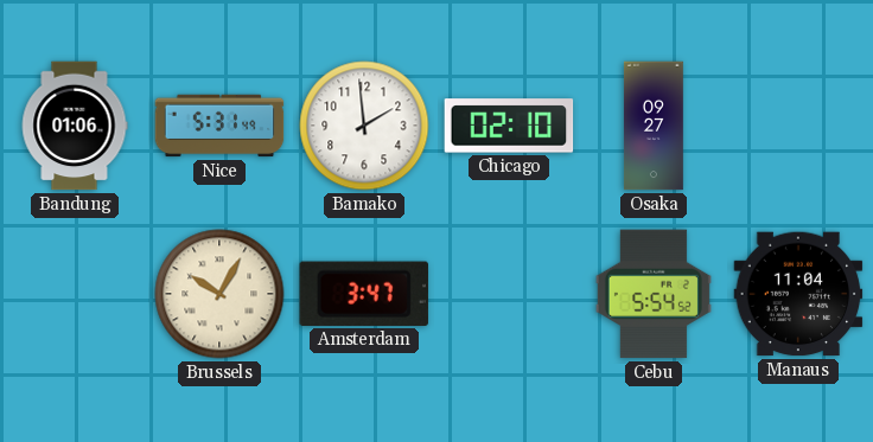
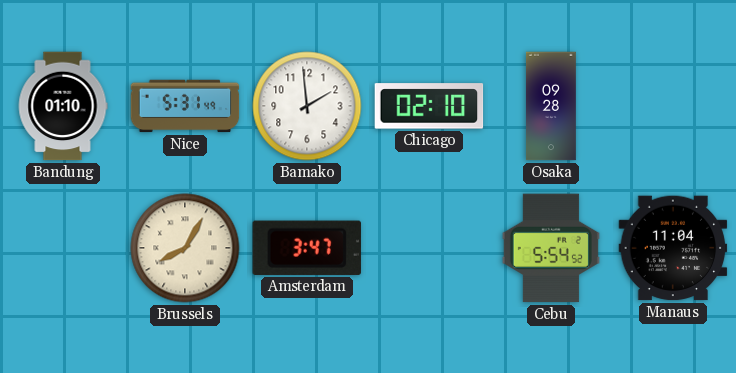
Bandung: 01:06 -> 01:10 (63, 106)
Osaka: 09:27 -> 09:28 (551, 106)
Brussels: 10:05 -> 8:05 (185, 248)
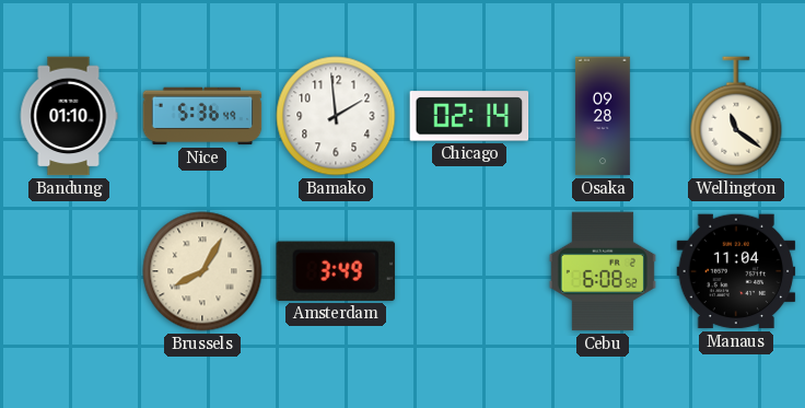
Nice: 5:31 -> 5:36 (202, 116)
Chicago: 02:10 -> 02:14 (469, 116)
Wellington: none -> 11:21 (736, 116)
Amsterdam: 3:47 -> 3:49 (336, 271)
Cebu: 5:54 -> 6:08 (603, 271)
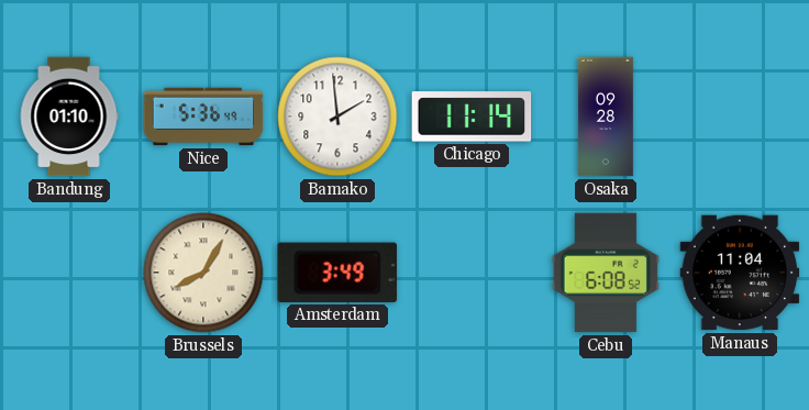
Chicago: 02:14 -> 11:14 (472, 117)
Wellington: 11:21 -> none (736, 116)
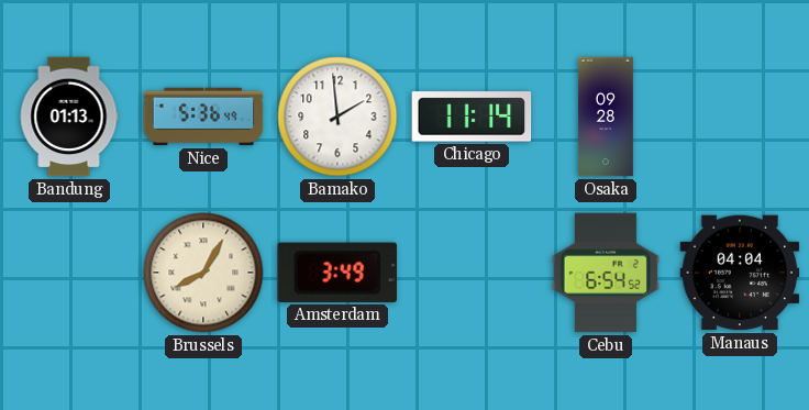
Bandung: 01:10 -> 01:13 (69, 117)
Cebu: 6:08 -> 6:54 (606, 273)
Manaus: 11:04 -> 04:04 (740, 273)
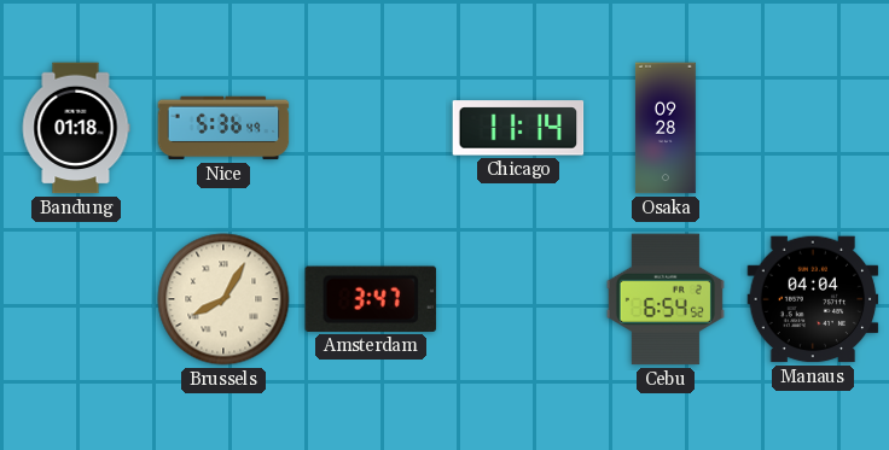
Bandung: 01:13 -> 01:18 (76, 128)
Bamako: 1:59 -> none (337, 117)
Amsterdam: 3:49 -> 3:47 (371, 299)
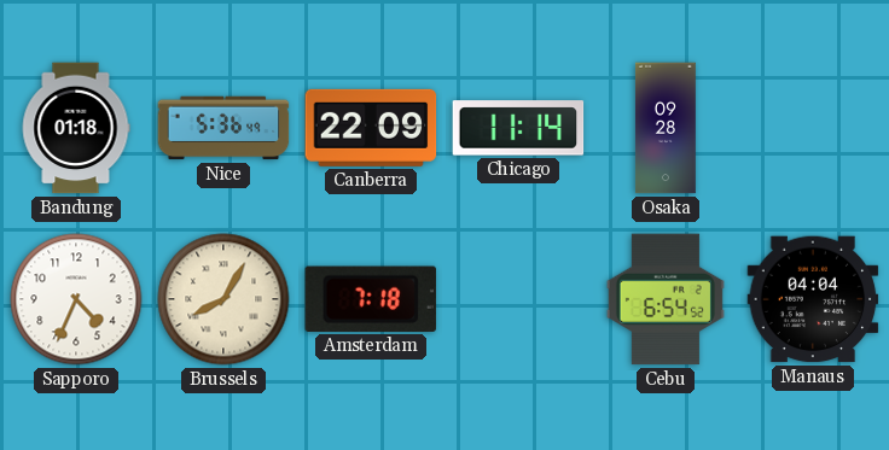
Canberra: none -> 22:09 (371, 128)
Sapporo: none -> 4:34 (76, 299)
Amsterdam: 3:47 -> 7:18 (371, 299)
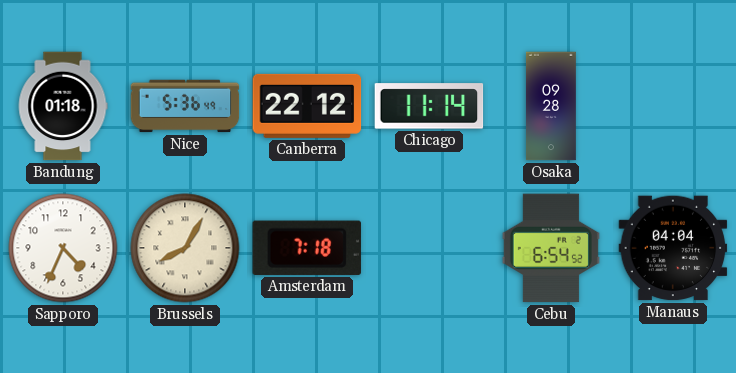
Canberra: 22:09 -> 22:12 (307, 106)
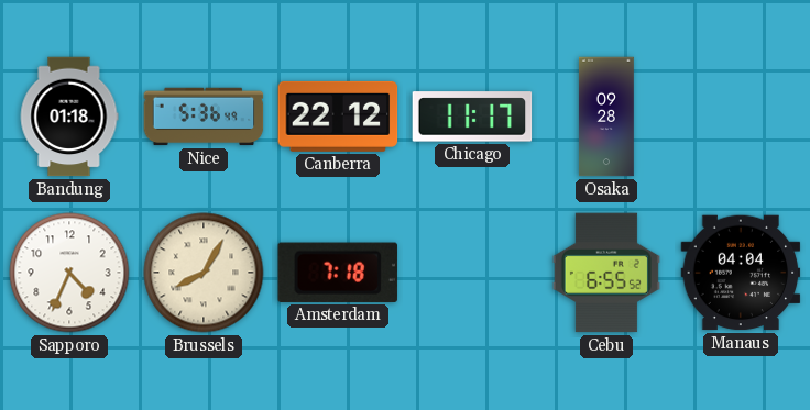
Chicago: 11:14 -> 11:17 (472, 117)
Cebu: 6:54 -> 6:55 (606, 273)
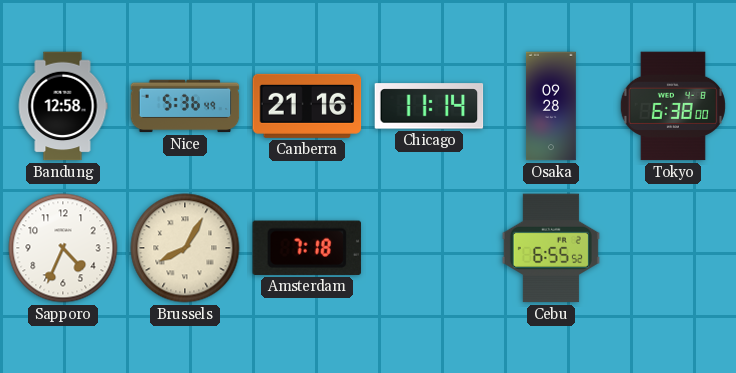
Bandung: 01:18 -> 12:58 (63, 106)
Canberra: 22:12 -> 21:16 (307, 106)
Chicago: 11:17 -> 11:14 (429, 106)
Tokyo: none -> 6:38 (673, 106)
Manaus: 04:04 -> none (741, 273)
